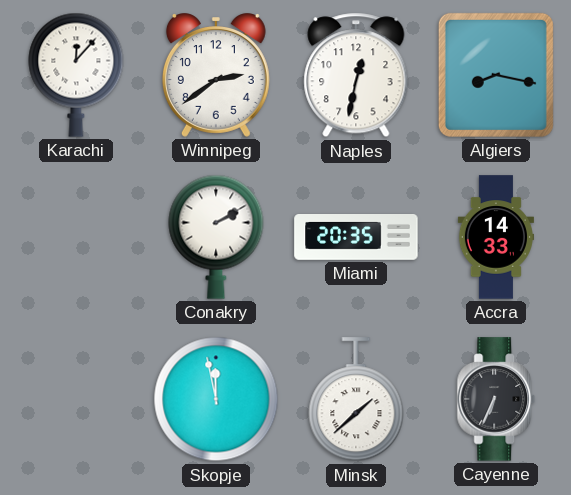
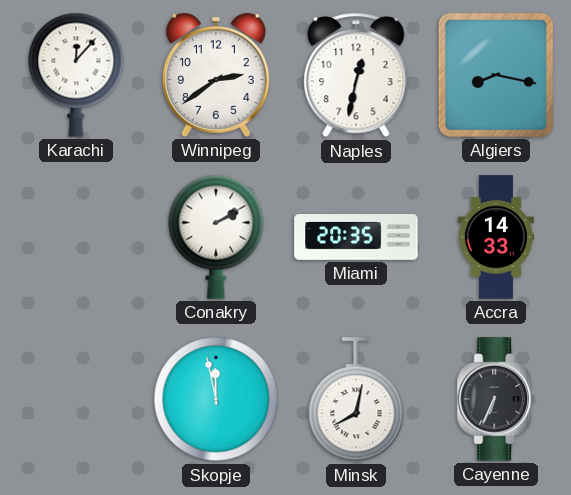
Minsk: 1:38 -> 8:02 (356, 400)
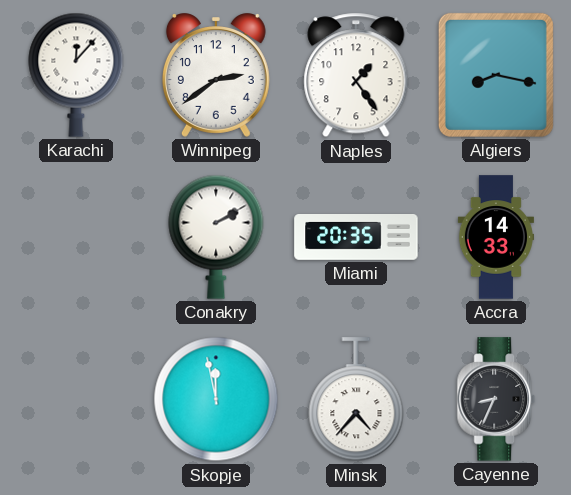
Naples: 12:32 -> 1:24 (356, 75)
Minsk: 8:02 -> 4:37 (356, 400)
Cayenne: 6:34 -> 8:34 (496, 399)
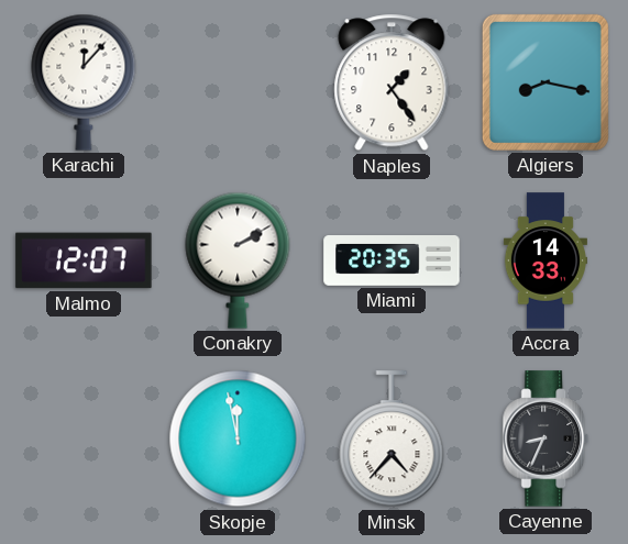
Winnipeg: 2:39 -> none (216, 75)
Malmo: none -> 12:07 (84, 260)
